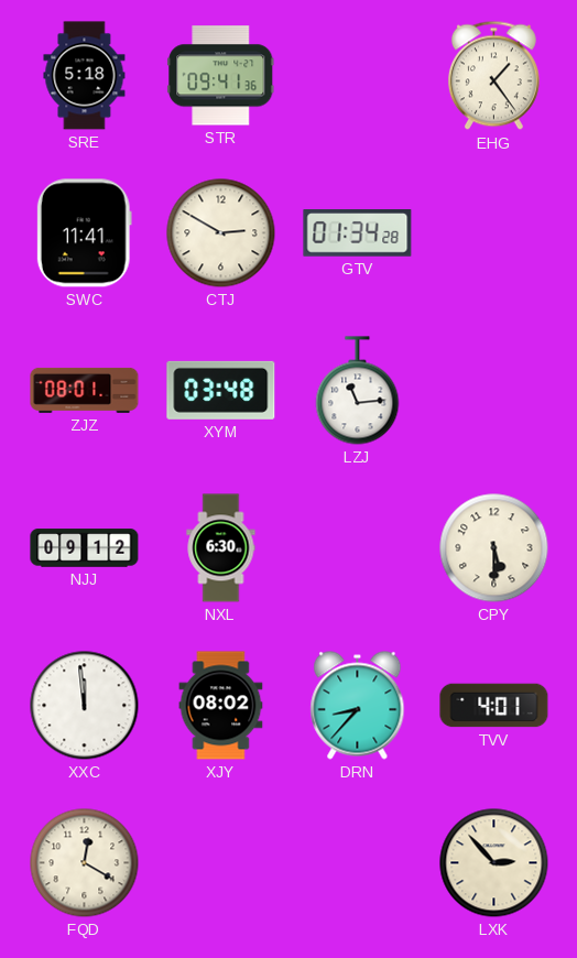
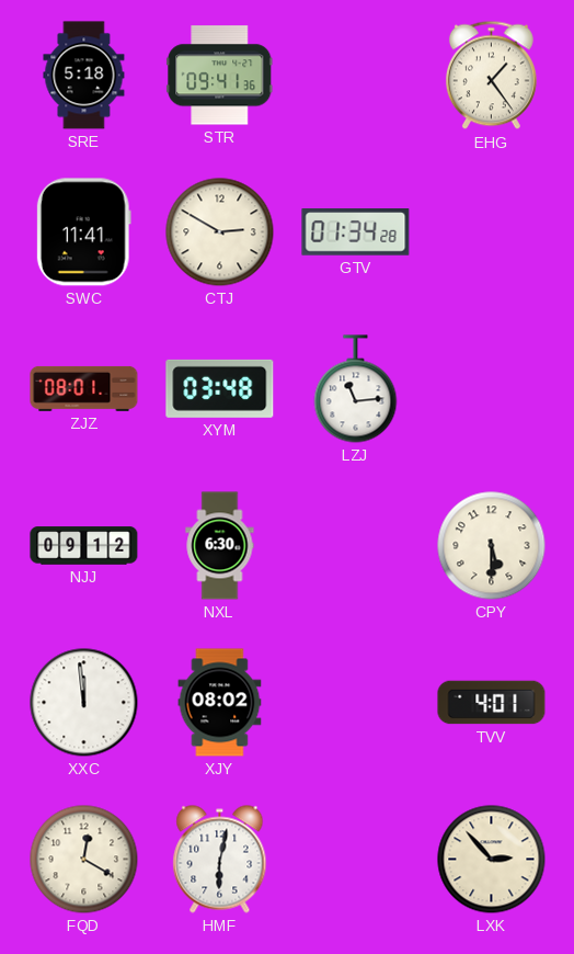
DRN: 8:37 -> none (358, 706)
HMF: none -> 6:02 (220, 860)
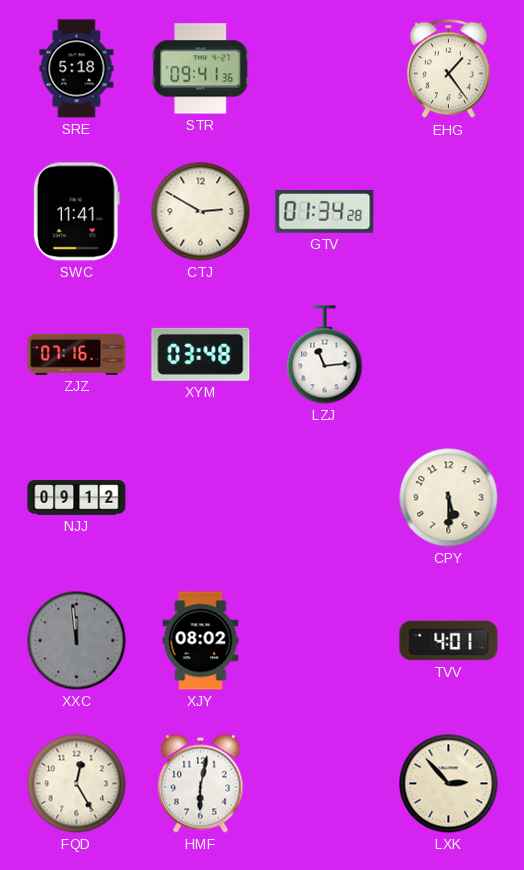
ZJZ: 08:01 -> 07:16 (77, 354)
NXL: 6:30 -> none (220, 546)
XXC dial: white -> grey (77, 641)
FQD: 12:20 -> 12:25 (77, 784)
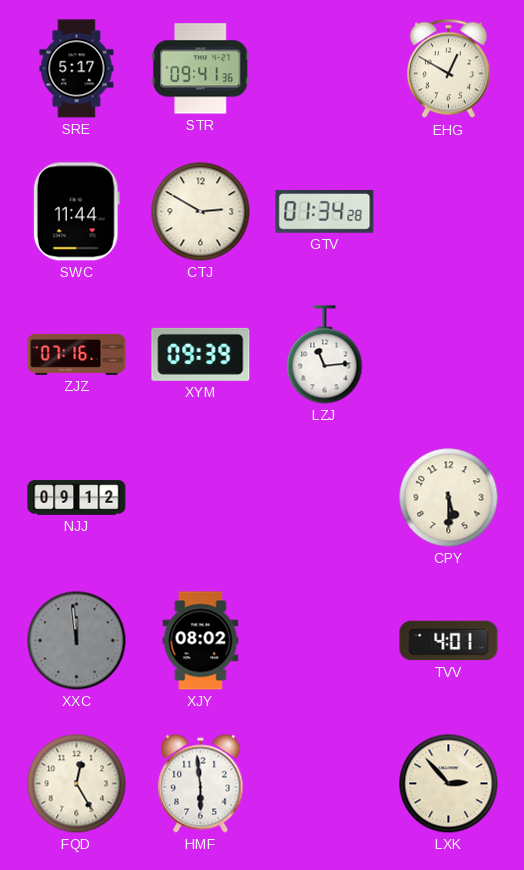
SRE: 5:18 -> 5:17 (77, 69)
EHG: 1:24 -> 12:50 (448, 69)
SWC: 11:41 -> 11:44 (76, 212)
XYM: 03:48 -> 09:39 (201, 354)
HMF: 6:02 -> 5:59 (201, 784)
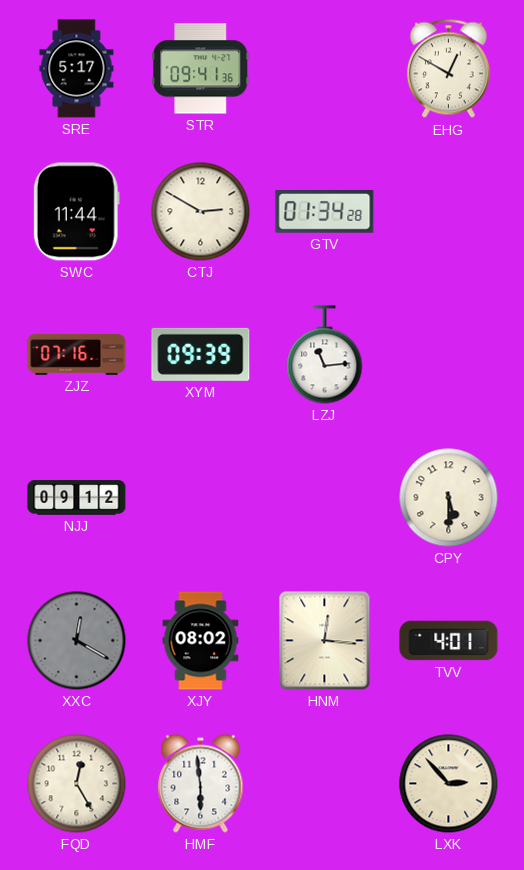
XXC: 11:59 -> 12:20 (77, 641)
HNM: none -> 12:16 (325, 641)
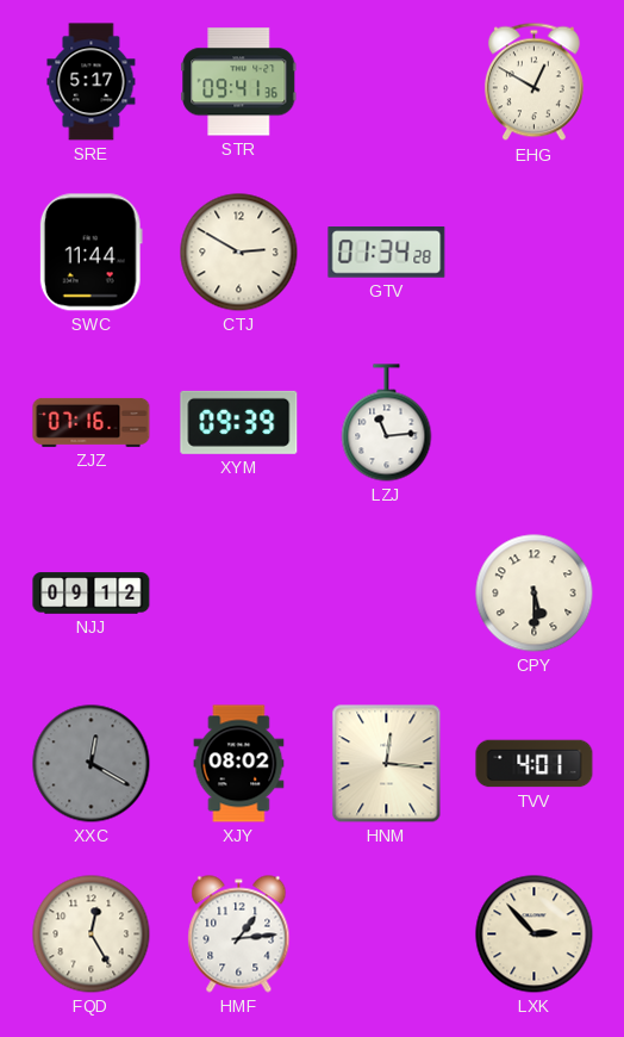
HMF: 5:59 -> 1:14 (239, 934)
